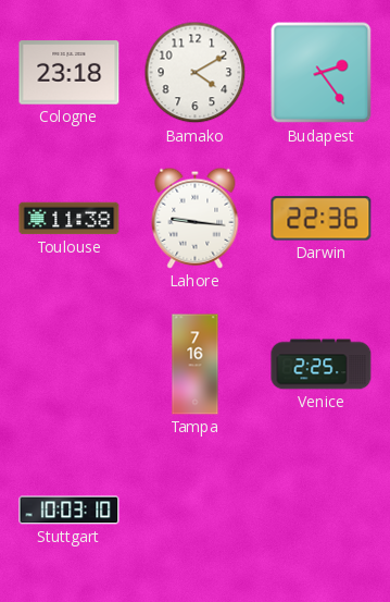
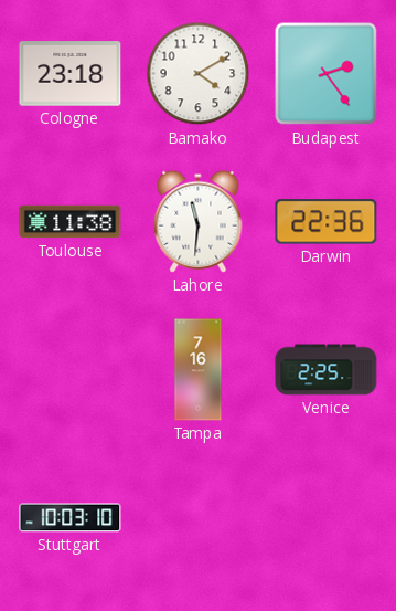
Lahore: 9:16 -> 11:31 (199, 221)
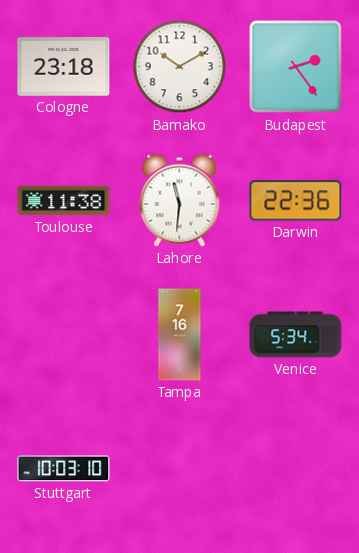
Bamako: 4:10 -> 10:10 (180, 67)
Venice: 2:25 -> 5:34 (296, 335)
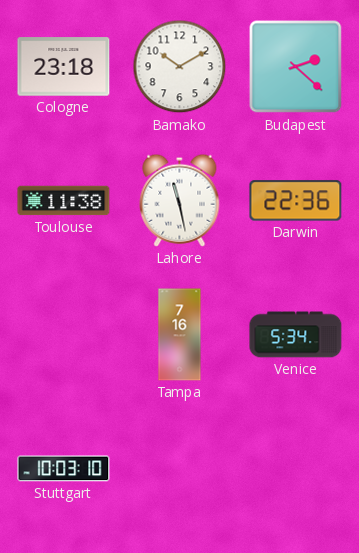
Budapest: 2:24 -> 2:22 (296, 67)
Lahore: 11:31 -> 11:28 (180, 200)
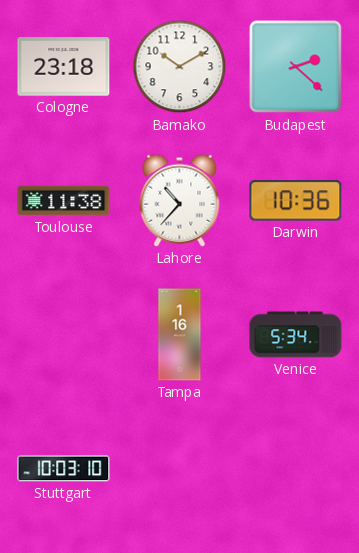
Lahore: 11:28 -> 10:37 (180, 200)
Darwin: 22:36 -> 10:36 (296, 201)
Tampa: 7:16 -> 1:16 (180, 335)
